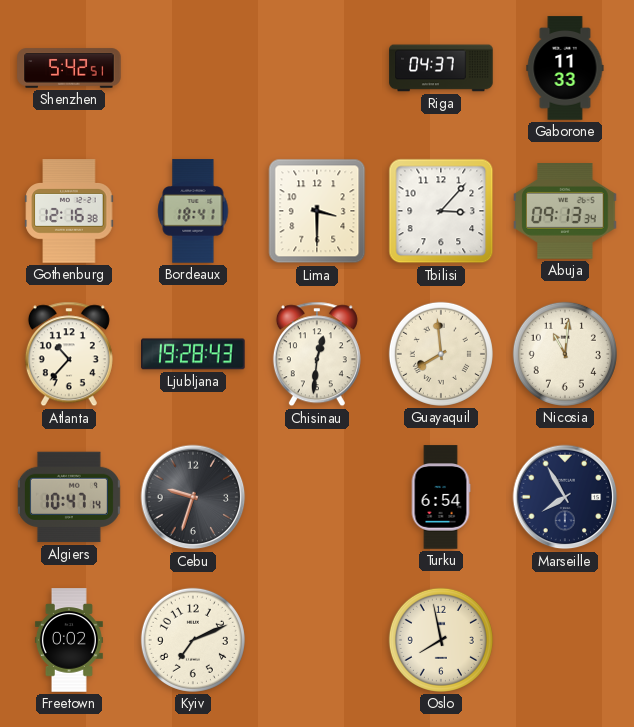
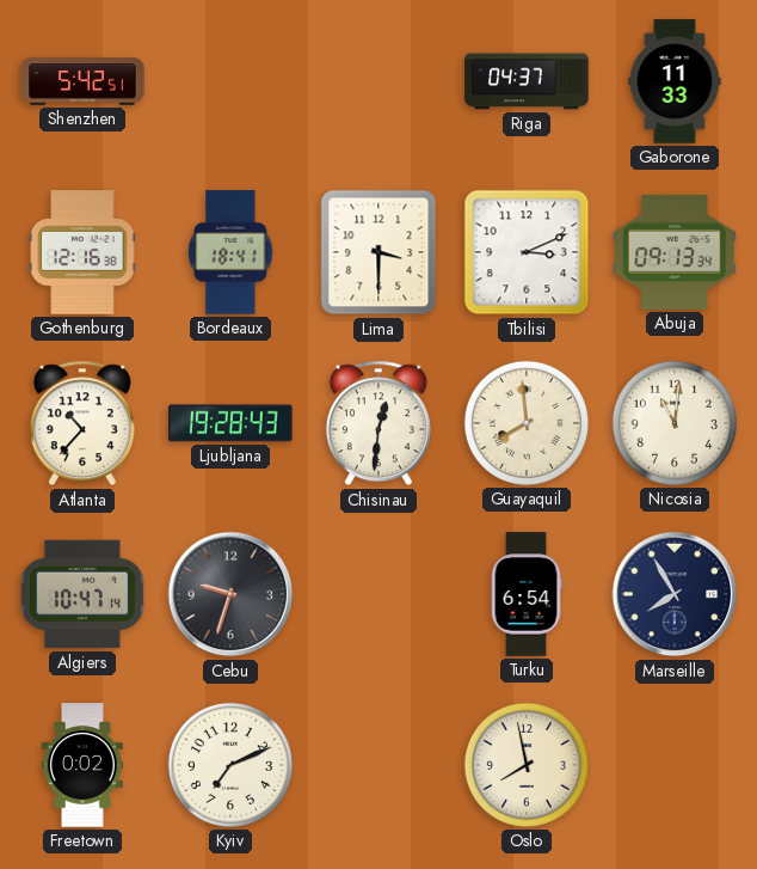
Tbilisi: 3:07 -> 3:11 (527, 252)
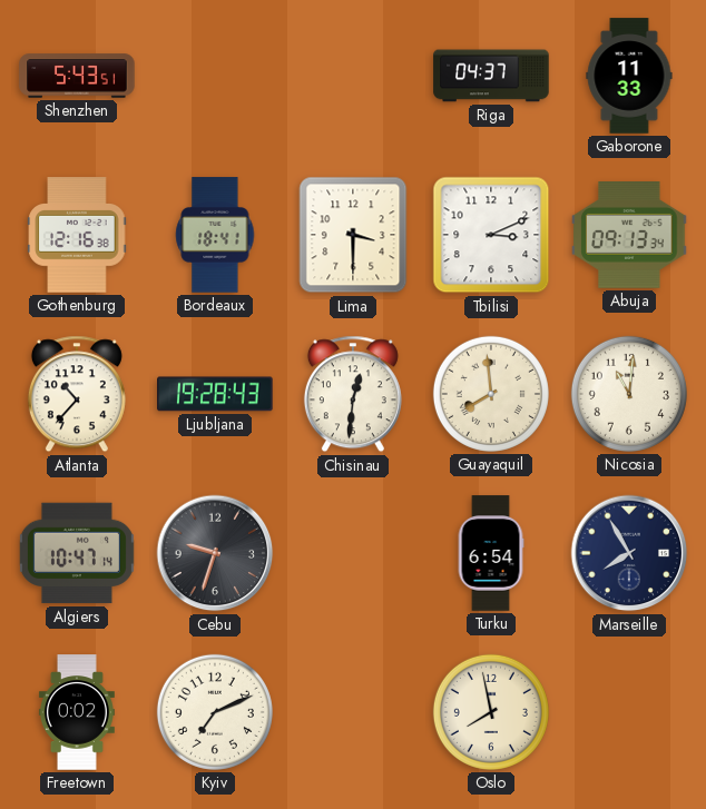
Shenzhen: 5:42 -> 5:43 (77, 76)
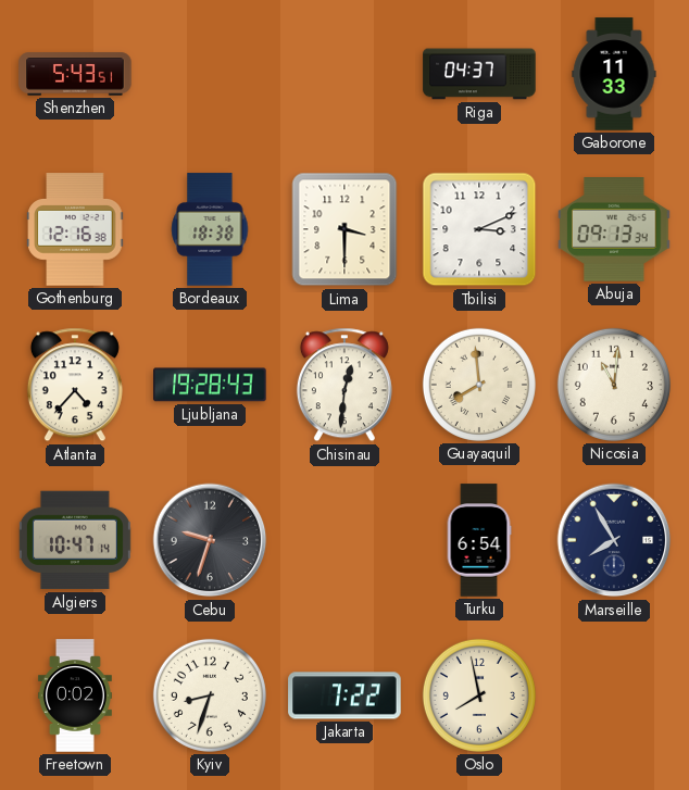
Bordeaux: 18:41 -> 18:38 (210, 229)
Atlanta: 10:37 -> 4:37 (75, 385)
Kyiv: 7:11 -> 8:33 (210, 695)
Jakarta: none -> 7:22 (344, 695)
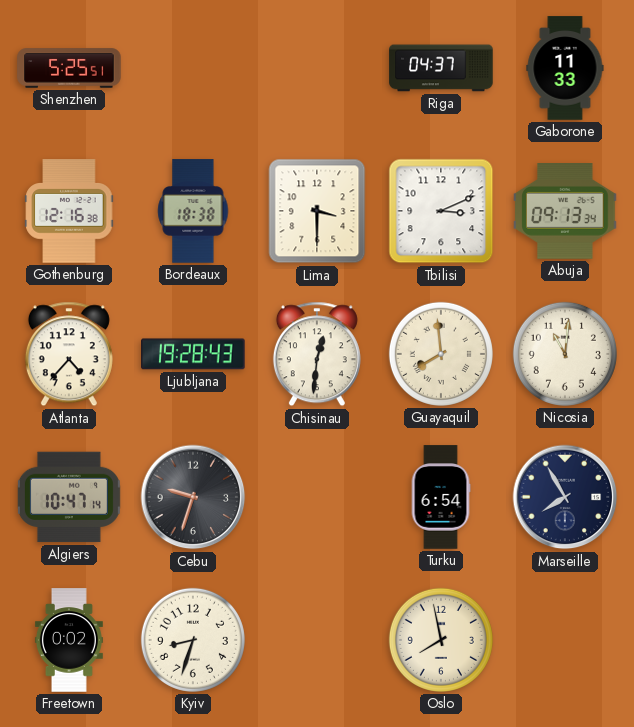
Shenzhen: 5:43 -> 5:25 (69, 68)
Jakarta: 7:22 -> none (344, 695)
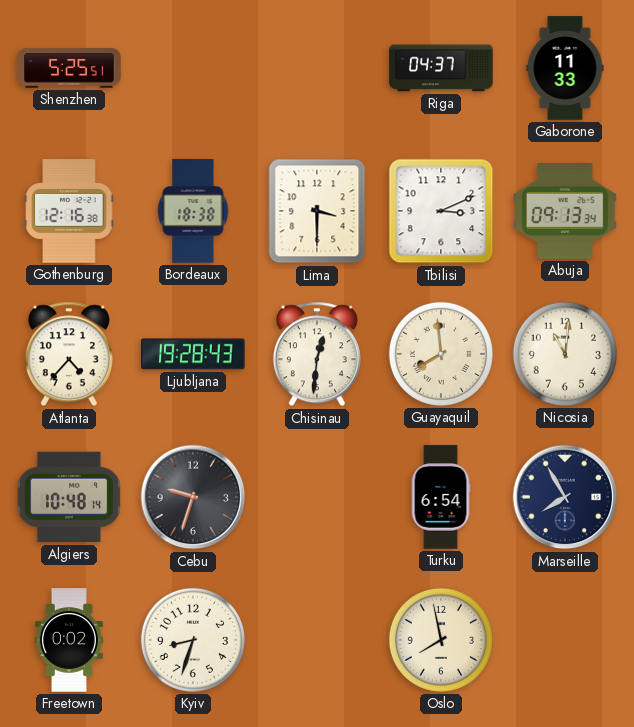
Algiers: 10:47 -> 10:48 (69, 497)
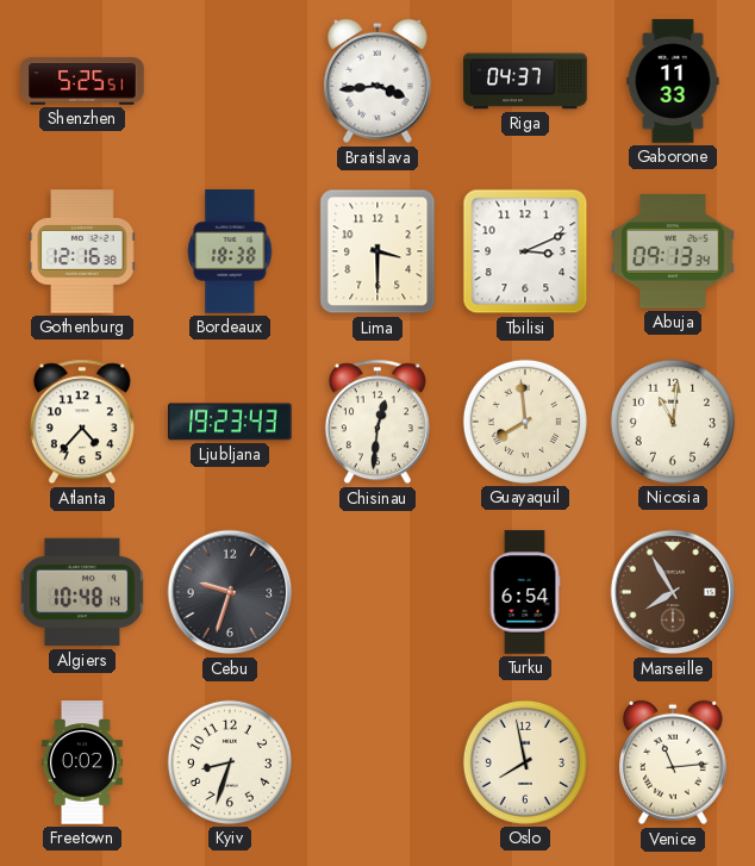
Bratislava: none -> 3:44 (377, 81)
Ljubljana: 19:28 -> 19:23 (230, 422)
Marseille dial: navy -> brown (673, 592)
Venice: none -> 11:14 (673, 762)
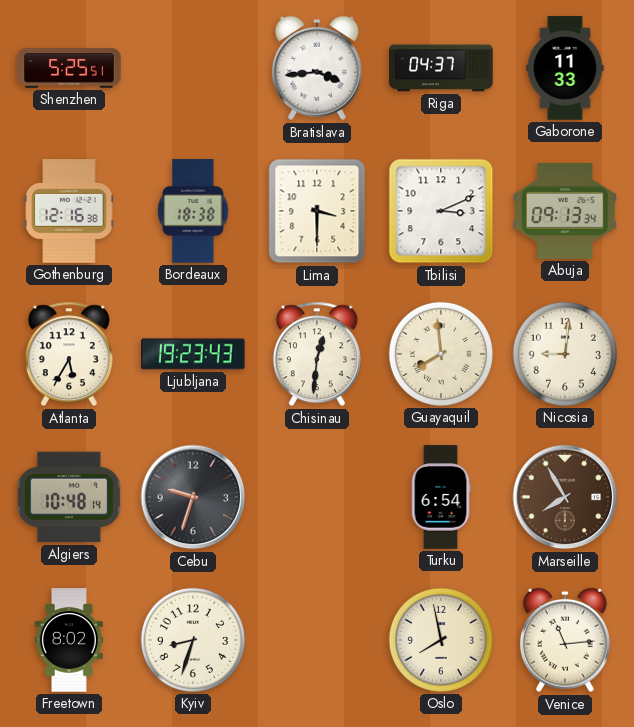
Atlanta: 4:37 -> 5:35 (69, 354)
Nicosia: 11:01 -> 9:01 (565, 354)
Freetown: 0:02 -> 8:02 (69, 640)
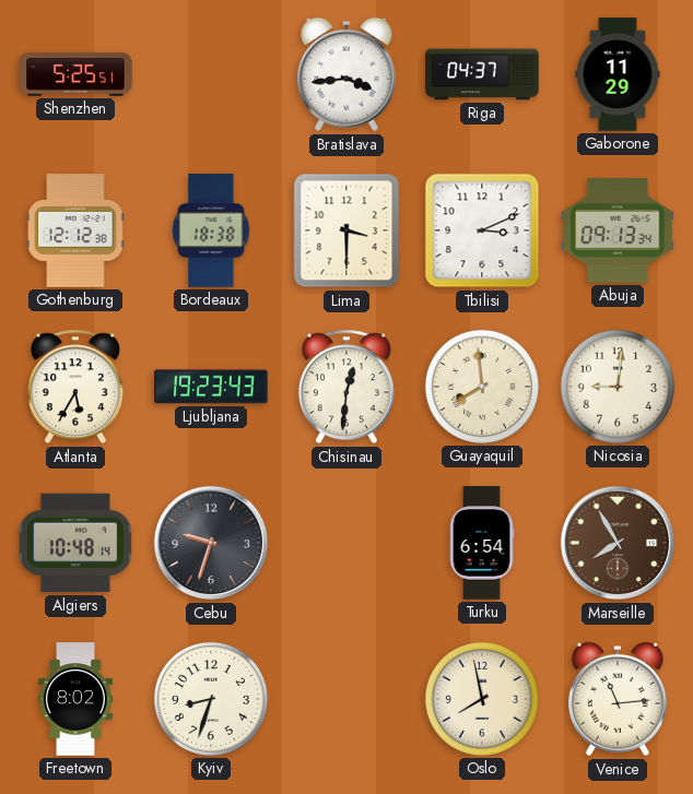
Gaborone: 11:33 -> 11:29 (618, 74)
Gothenburg: 12:16 -> 12:12 (75, 230)
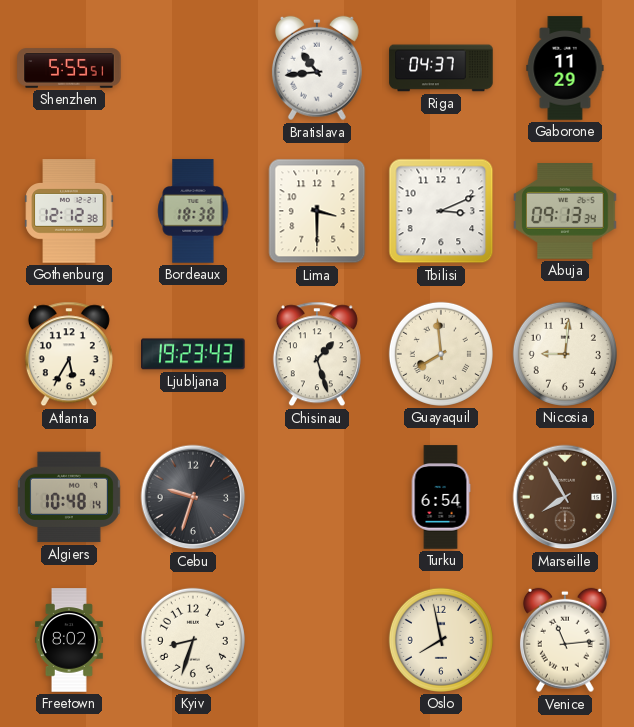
Shenzhen: 5:25 -> 5:55 (69, 68)
Bratislava: 3:44 -> 10:44 (317, 68)
Chisinau: 12:31 -> 1:27 (317, 354)
